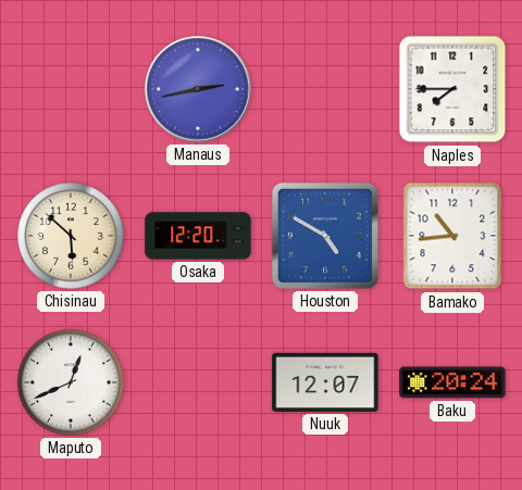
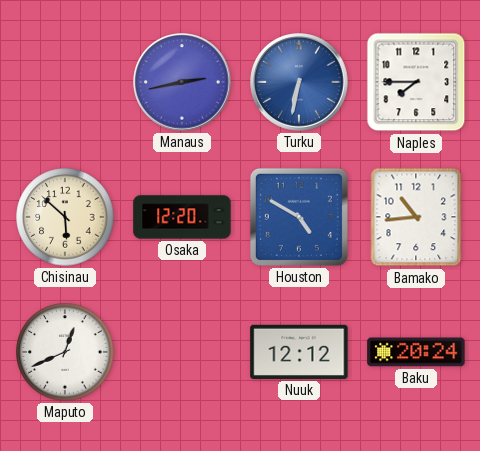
Turku: none -> 6:32 (299, 82)
Nuuk: 12:07 -> 12:12 (299, 352)
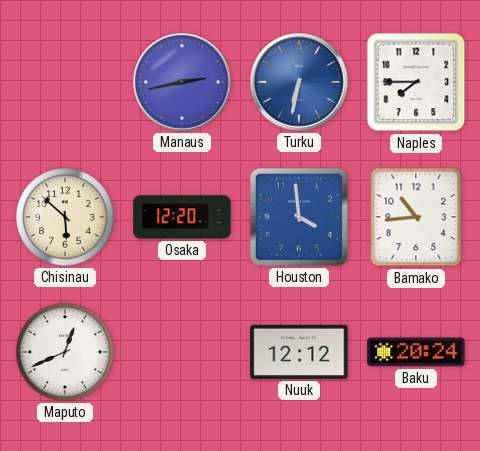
Houston: 4:50 -> 3:59 (299, 217)
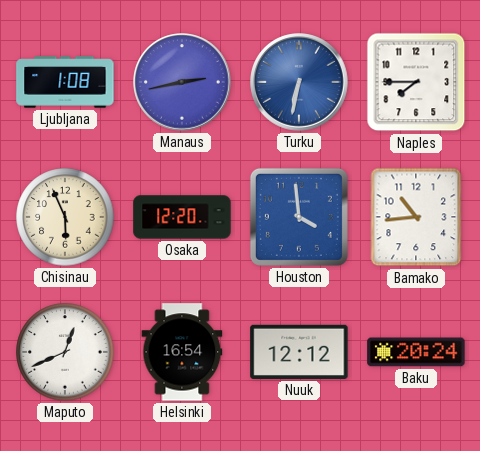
Ljubljana: none -> 1:08 (65, 82)
Chisinau: 5:52 -> 5:56 (65, 217)
Helsinki: none -> 16:54 (182, 352)
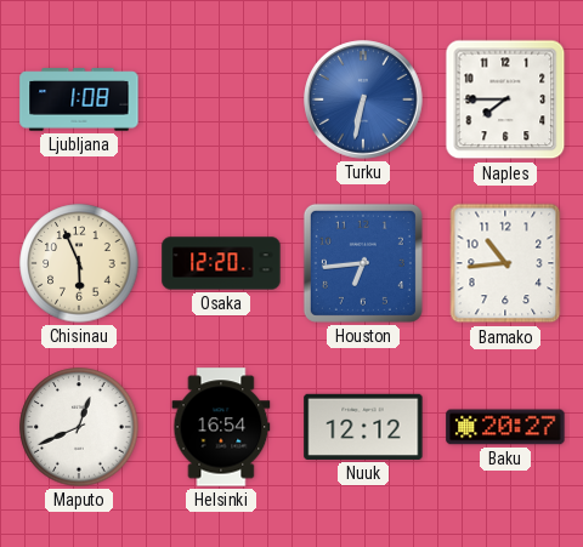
Manaus: 2:43 -> none (182, 82)
Houston: 3:59 -> 6:44 (363, 263)
Baku: 20:24 -> 20:27 (505, 427)
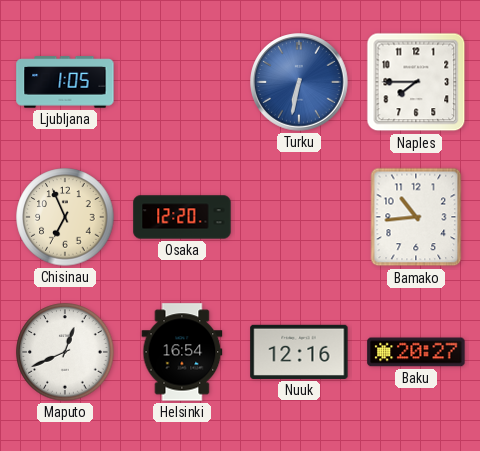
Ljubljana: 1:08 -> 1:05 (65, 82)
Chisinau: 5:56 -> 6:56 (65, 217)
Houston: 6:44 -> none (363, 263)
Nuuk: 12:12 -> 12:16 (299, 352)
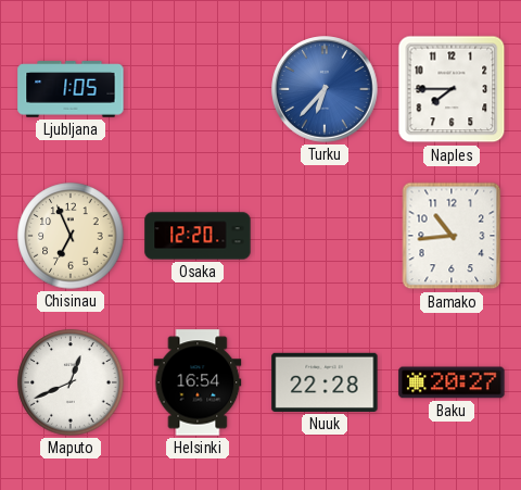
Turku: 6:32 -> 6:37 (325, 89)
Nuuk: 12:16 -> 22:28 (325, 382)
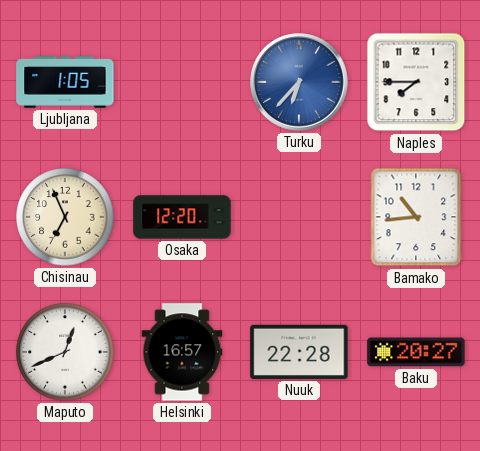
Helsinki: 16:54 -> 16:57 (182, 352)
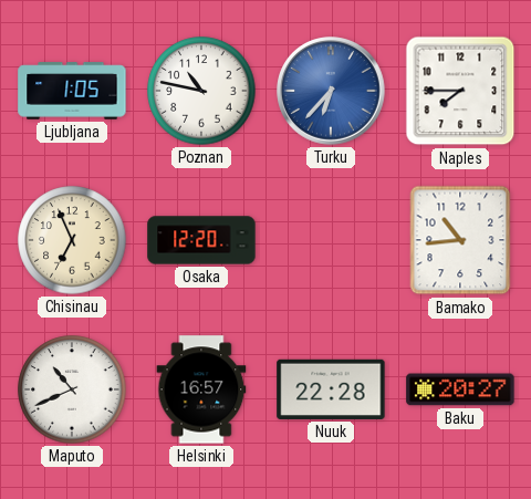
Poznan: none -> 10:47 (201, 91)
Maputo: 12:41 -> 10:41 (72, 389)
